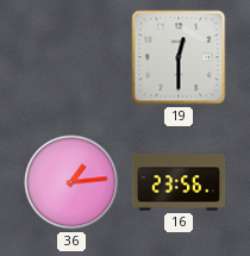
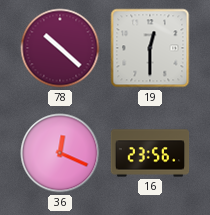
78: none -> 10:22 (60, 48)
36: 1:14 -> 12:19 (60, 153)
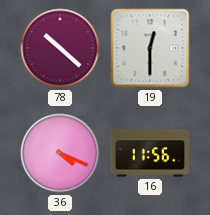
36: 12:19 -> 4:19 (60, 153)
16: 23:56 -> 11:56 (150, 153)
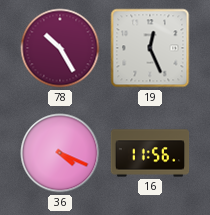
78: 10:22 -> 10:25 (60, 48)
19: 12:30 -> 12:26 (150, 48)
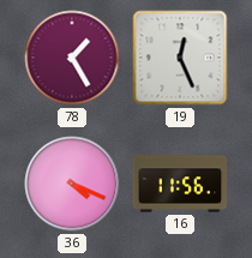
78: 10:25 -> 1:25 (72, 58)
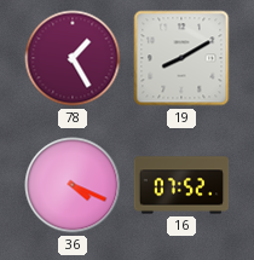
19: 12:26 -> 8:10 (181, 58)
16: 11:56 -> 07:52 (181, 185)
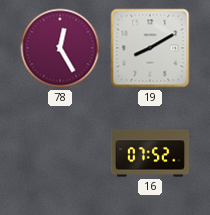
78: 1:25 -> 12:25 (60, 48)
36: 4:19 -> none (73, 185)
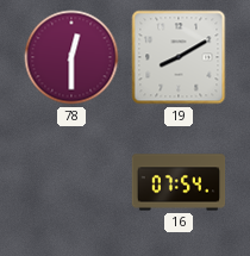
78: 12:25 -> 12:30 (71, 57)
16: 07:52 -> 07:54 (179, 182)
